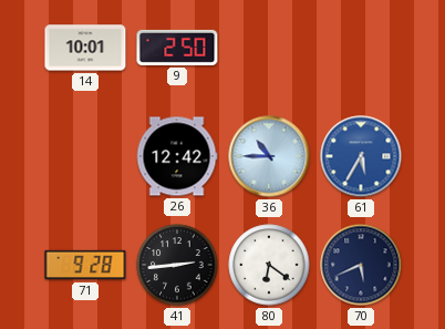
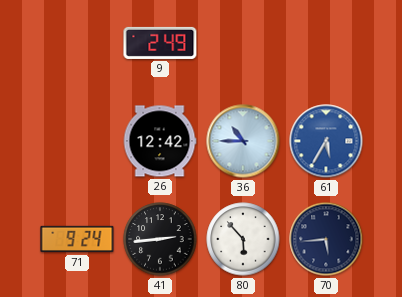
14: 10:01 -> none (85, 48)
9: 2:50 -> 2:49 (160, 43)
71: 9:28 -> 9:24 (77, 239)
80: 6:21 -> 5:53 (243, 239)
70: 5:41 -> 5:44 (326, 239)
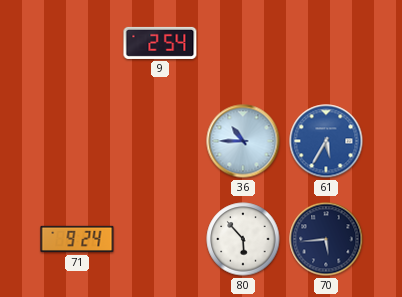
9: 2:49 -> 2:54 (160, 43)
26: 12:42 -> none (160, 141)
41: 2:44 -> none (160, 239)
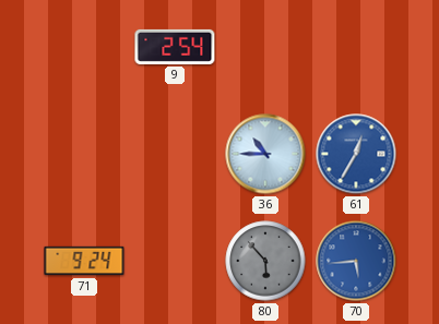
61: 5:35 -> 12:35 (356, 154)
80 dial: white -> grey (265, 261)
70 dial: navy -> blue (356, 261)
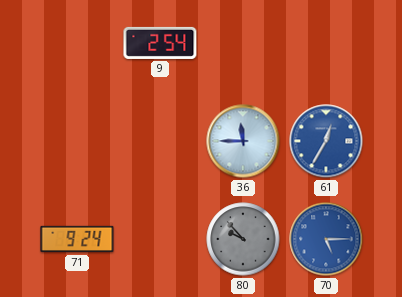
36: 10:45 -> 11:45 (243, 141)
80: 5:53 -> 9:53 (243, 239)
70: 5:44 -> 5:15 (326, 239)
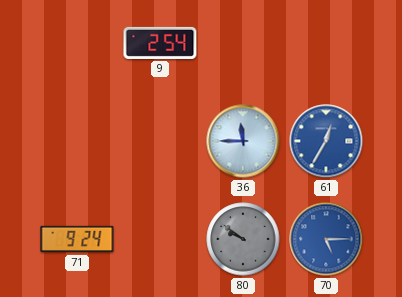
80: 9:53 -> 9:51 (243, 239)
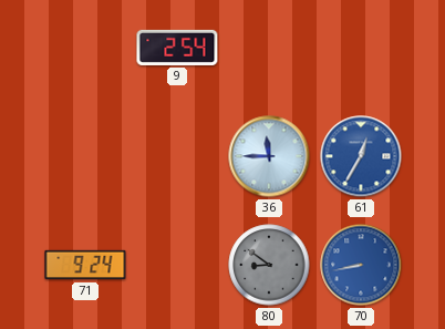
80: 9:51 -> 8:51 (269, 265)
70: 5:15 -> 8:43 (361, 265)
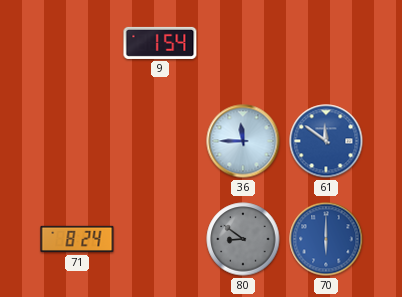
9: 2:54 -> 1:54 (160, 43)
61: 12:35 -> 11:51 (326, 141)
71: 9:24 -> 8:24 (77, 239)
70: 8:43 -> 6:00 (326, 239)
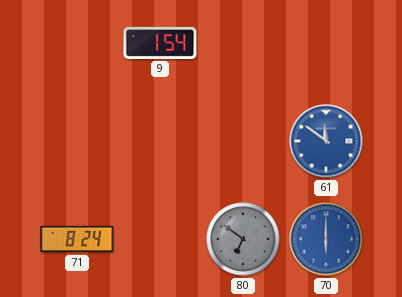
36: 11:45 -> none (243, 141)
80: 8:51 -> 6:51 (243, 239)
